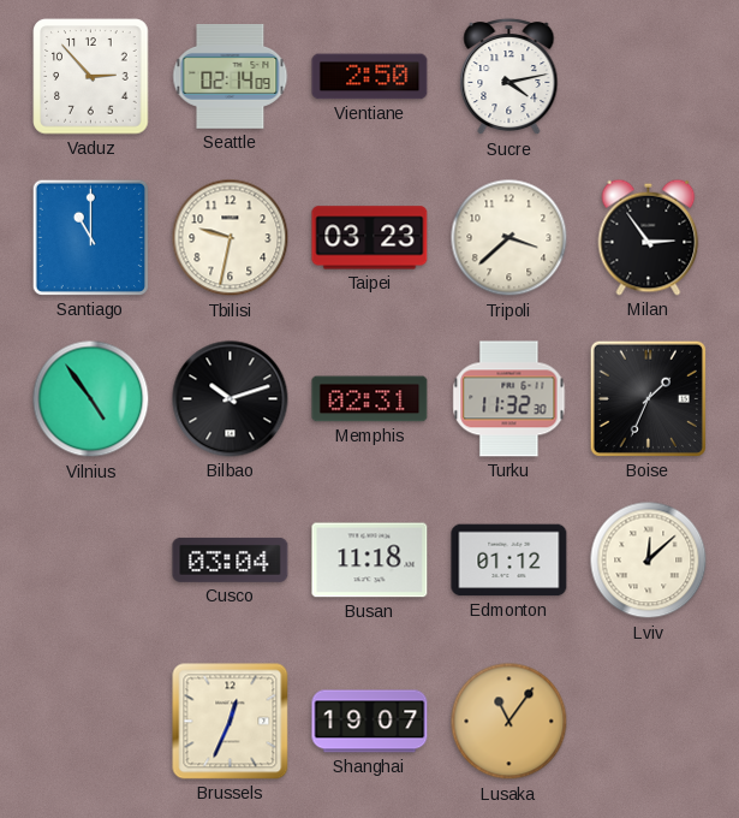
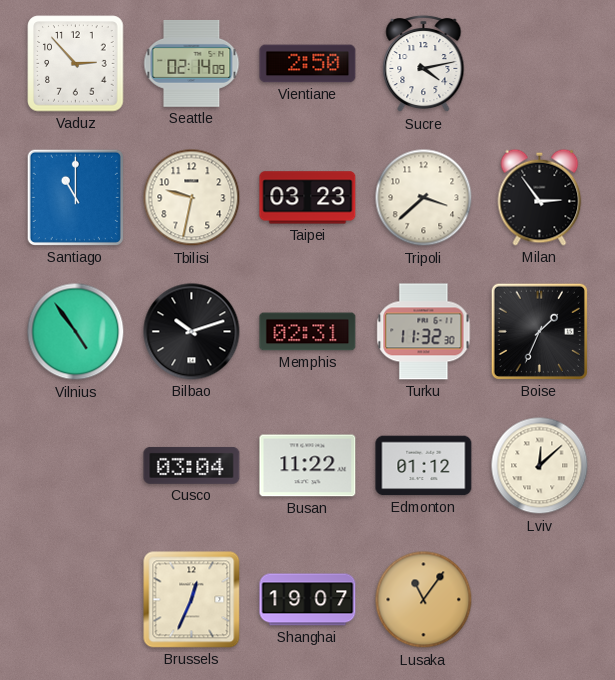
Busan: 11:18 -> 11:22 (308, 466)
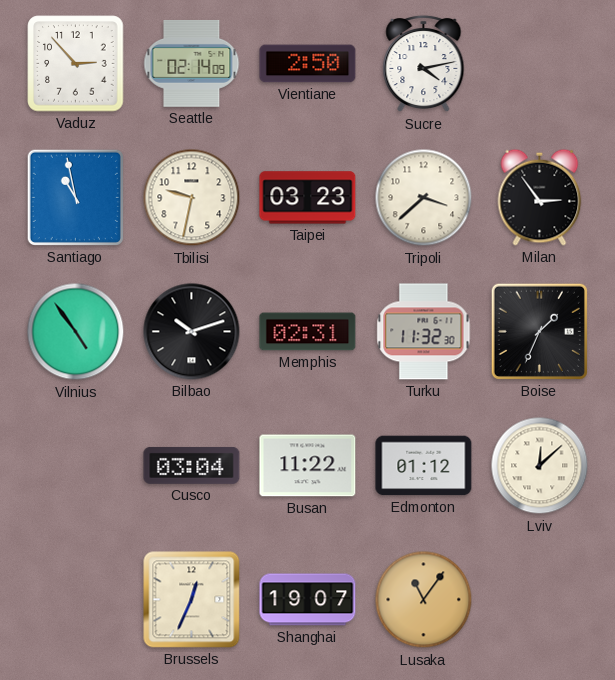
Santiago: 11:00 -> 10:58 (75, 197)
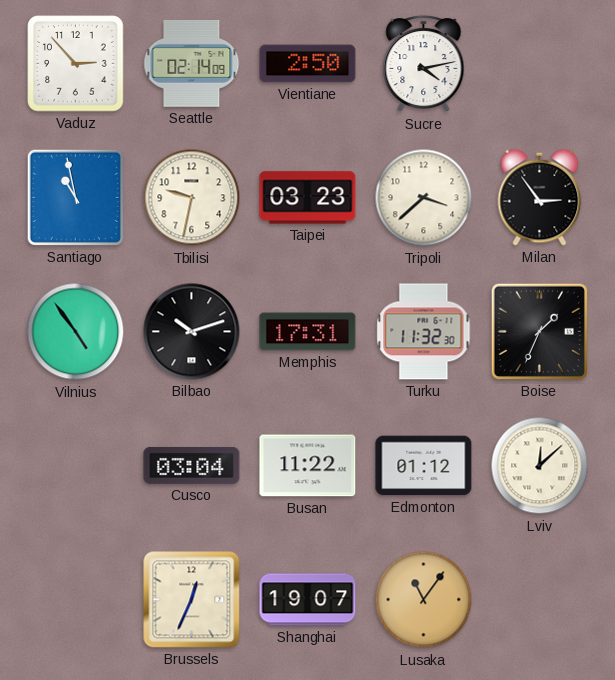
Memphis: 02:31 -> 17:31 (308, 332)
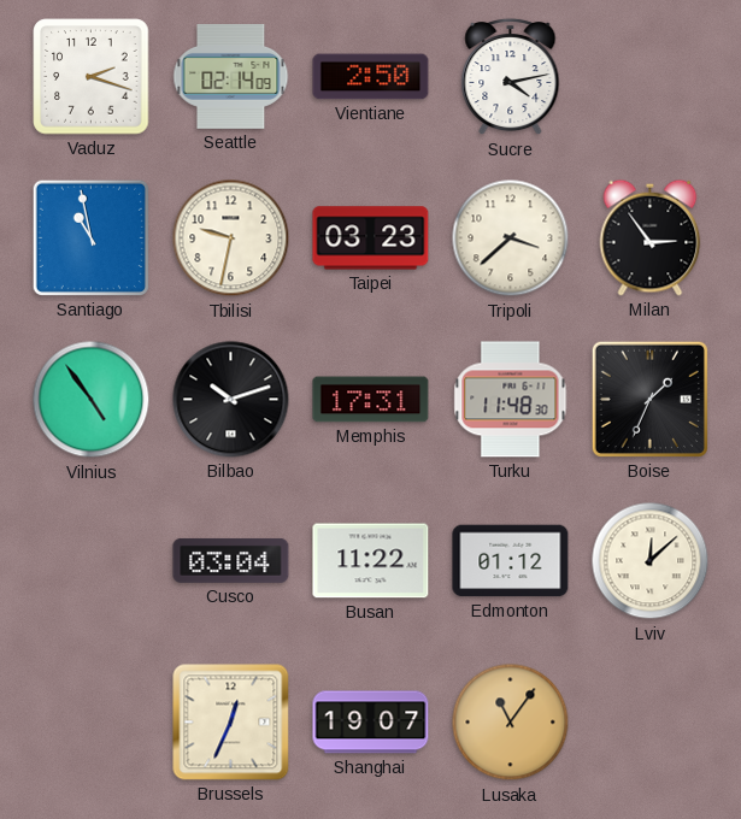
Vaduz: 2:53 -> 2:18 (92, 77)
Turku: 11:32 -> 11:48 (511, 400)
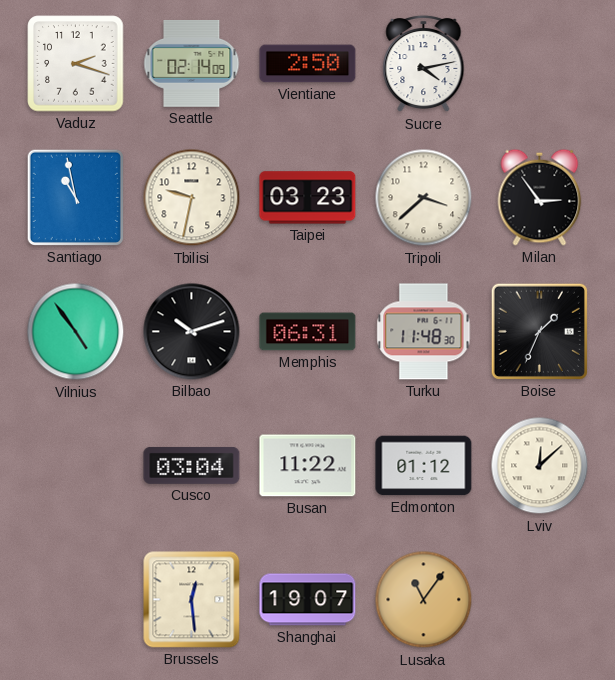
Memphis: 17:31 -> 06:31 (308, 332)
Brussels: 12:34 -> 12:29 (192, 600)
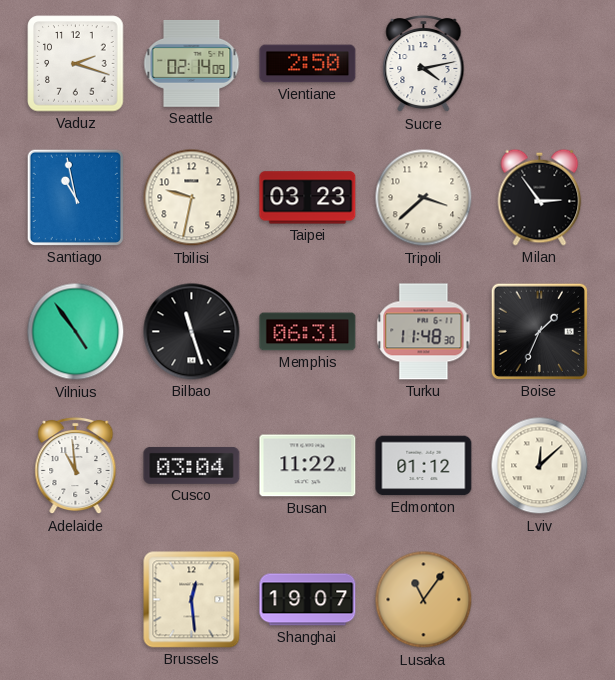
Bilbao: 10:12 -> 11:27 (192, 332)
Adelaide: none -> 10:59 (76, 466)
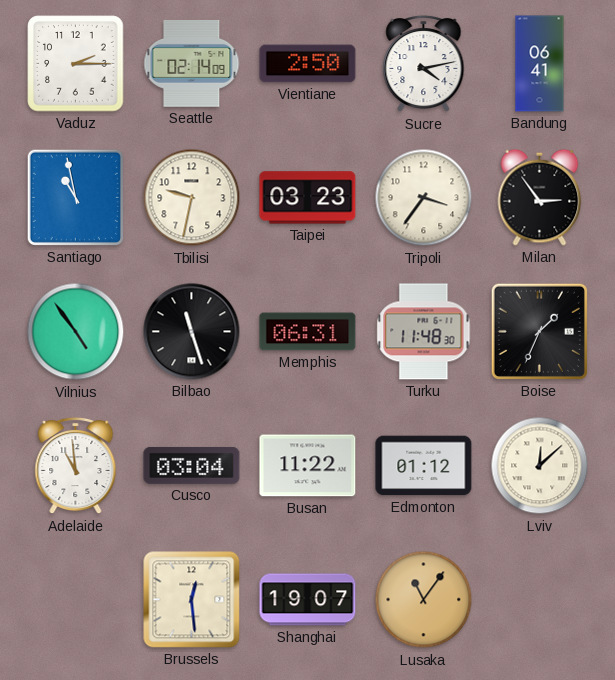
Vaduz: 2:18 -> 2:15 (76, 64)
Bandung: none -> 06:41 (540, 64)
Tripoli: 3:38 -> 3:36 (424, 198)
